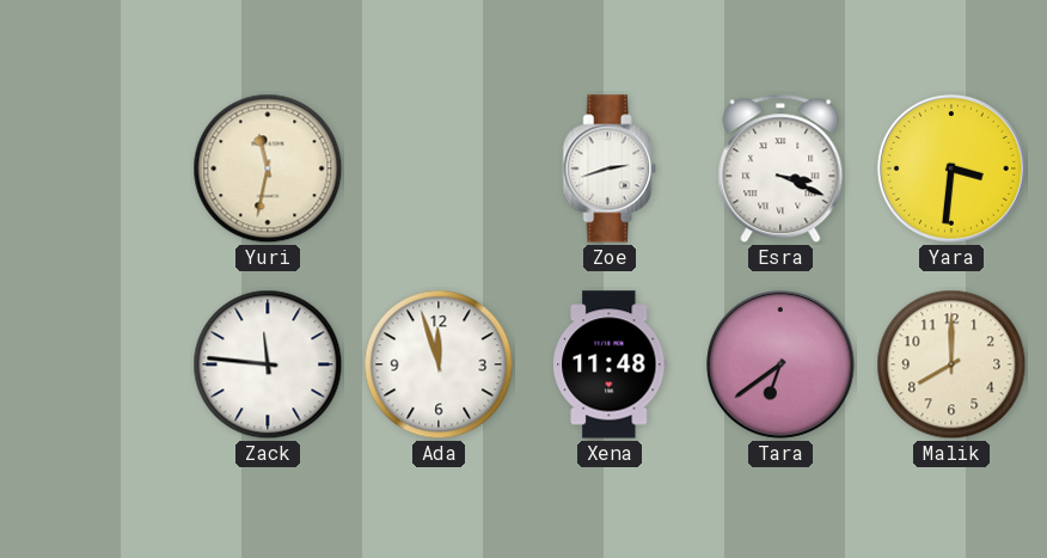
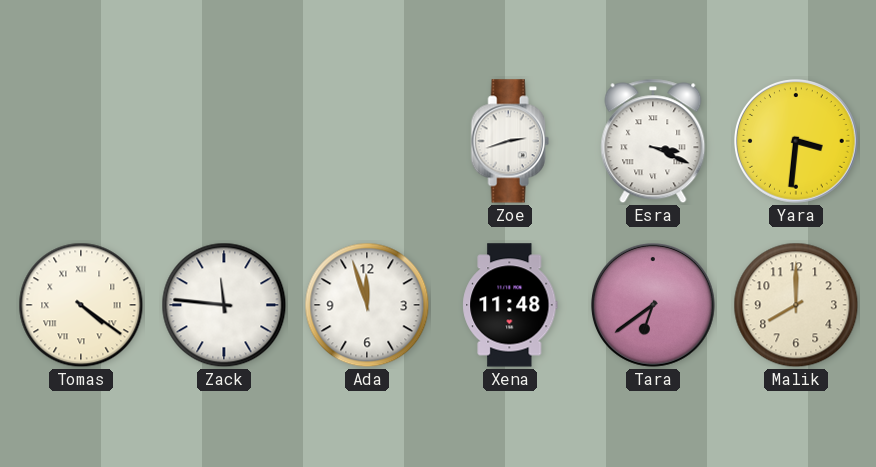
Yuri: 11:32 -> none (268, 168)
Tomas: none -> 4:21 (81, 305)
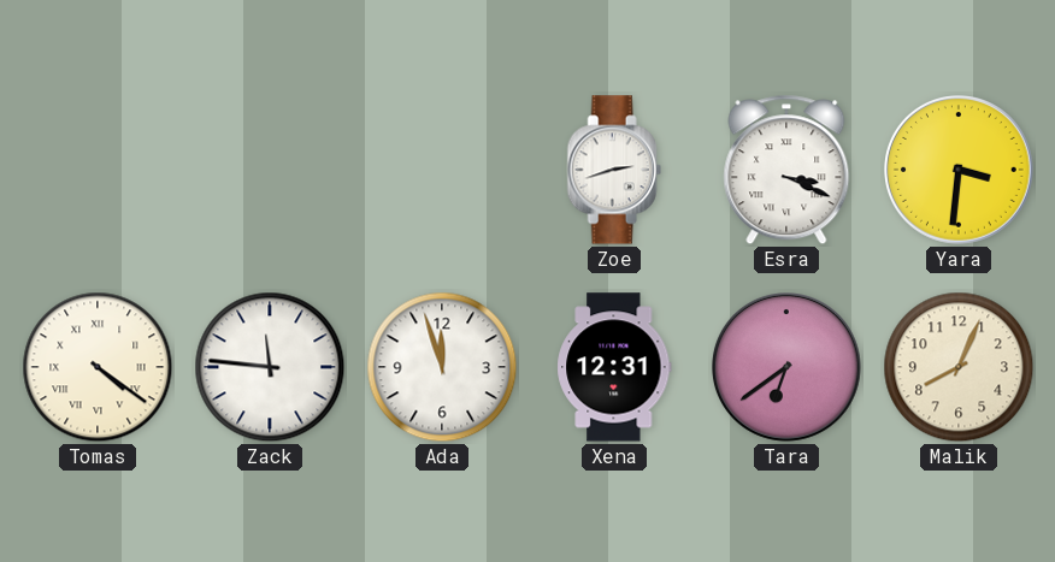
Xena: 11:48 -> 12:31 (614, 367)
Malik: 8:00 -> 8:04 (959, 367)
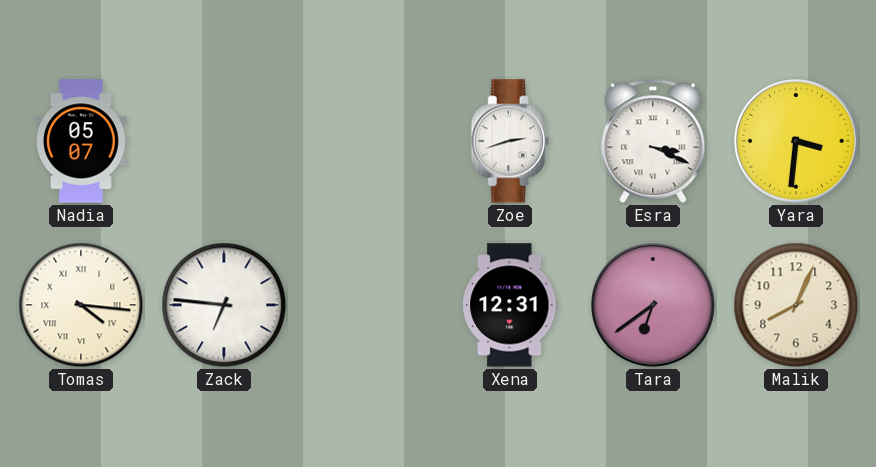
Nadia: none -> 05:07 (81, 141)
Tomas: 4:21 -> 4:16 (81, 305)
Zack: 11:46 -> 6:46 (224, 305)
Ada: 11:57 -> none (442, 367)
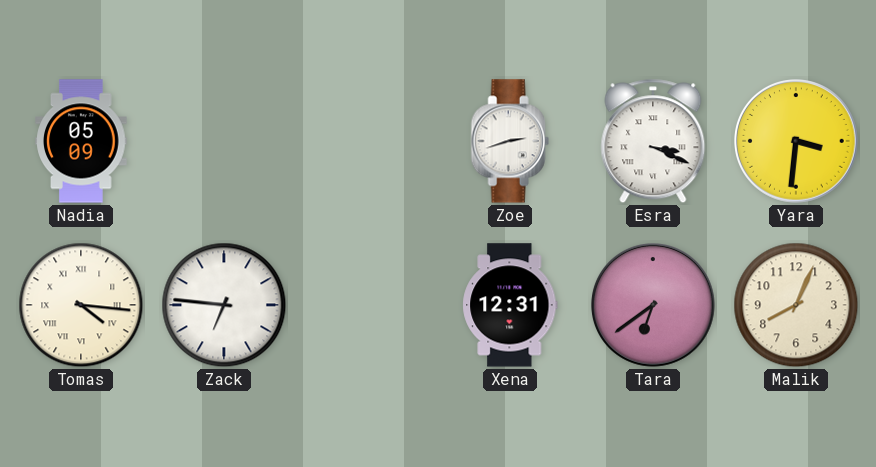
Nadia: 05:07 -> 05:09 (81, 141)
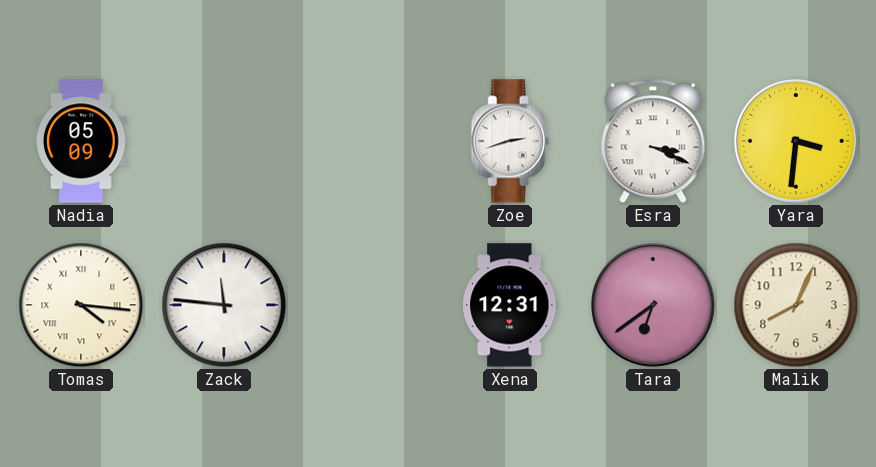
Zack: 6:46 -> 11:46 (224, 305)
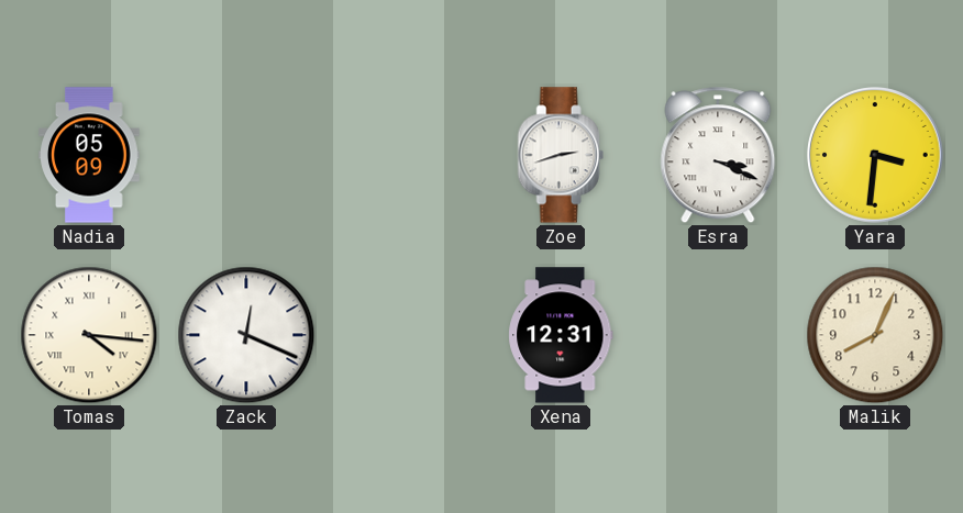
Zack: 11:46 -> 12:19 (246, 335)
Tara: 6:39 -> none (654, 306)
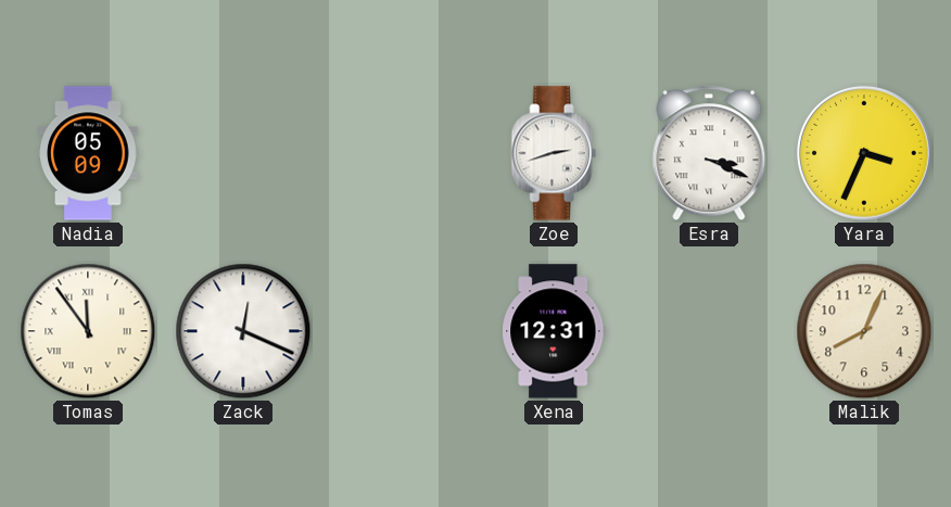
Yara: 3:31 -> 3:34 (865, 154)
Tomas: 4:16 -> 11:54 (88, 331)
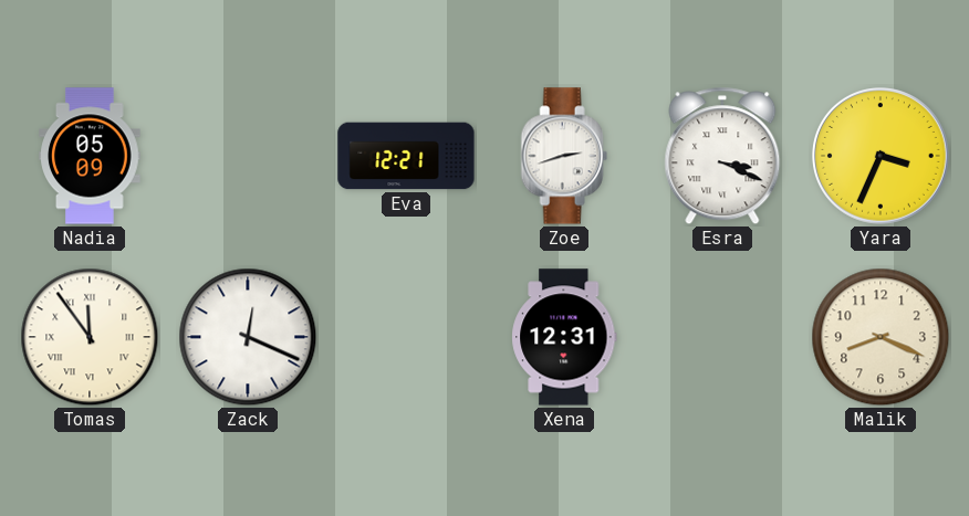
Eva: none -> 12:21 (406, 156)
Malik: 8:04 -> 8:19 (881, 337)
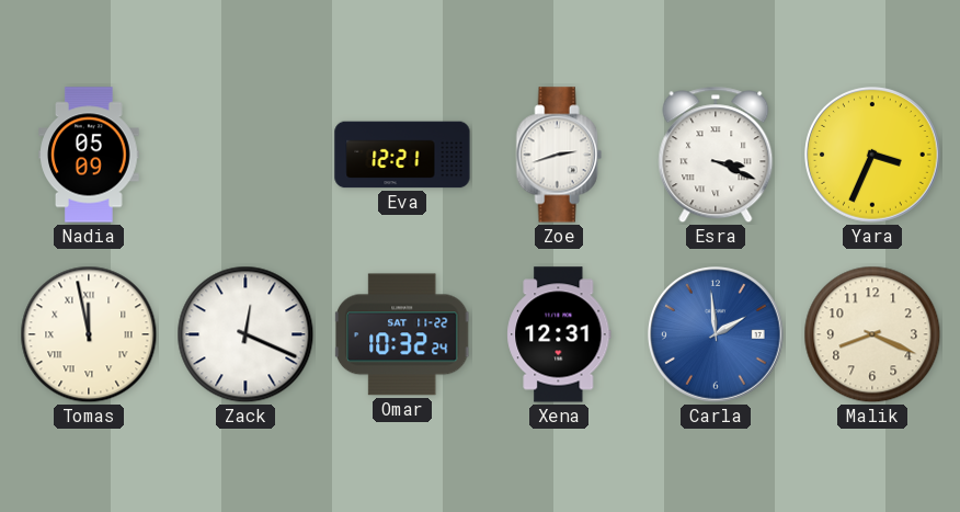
Tomas: 11:54 -> 11:58 (89, 334)
Omar: none -> 10:32 (402, 334)
Carla: none -> 1:59 (717, 335)
